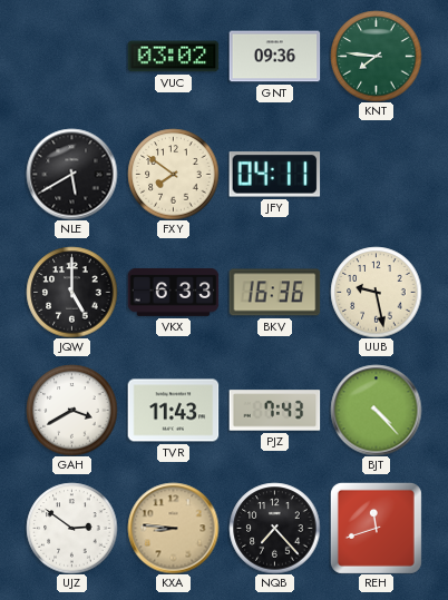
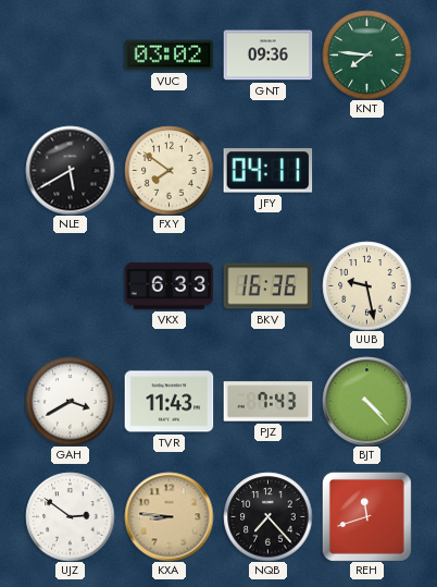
JQW: 5:00 -> none (71, 292)
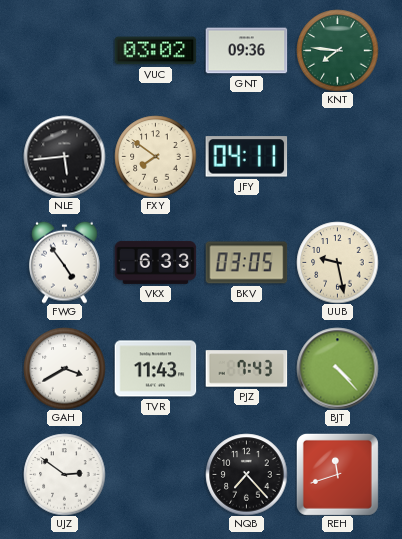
NLE: 5:40 -> 5:44 (64, 156)
FWG: none -> 4:54 (65, 262)
BKV: 16:36 -> 03:05 (246, 263)
KXA: 8:46 -> none (168, 516)
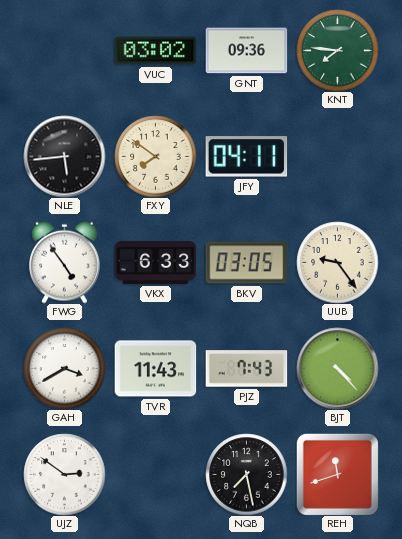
UUB: 9:28 -> 9:24 (337, 262)
NQB: 7:23 -> 7:28 (246, 474)
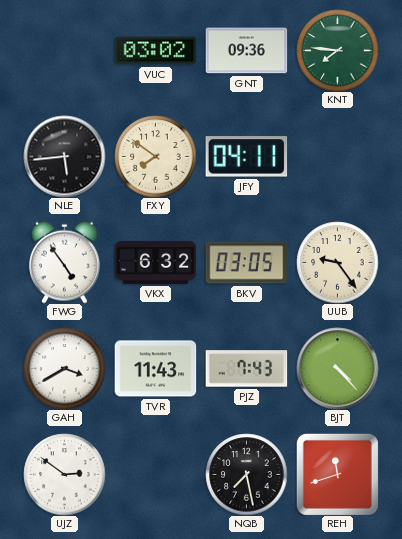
VKX: 6:33 -> 6:32 (155, 262)
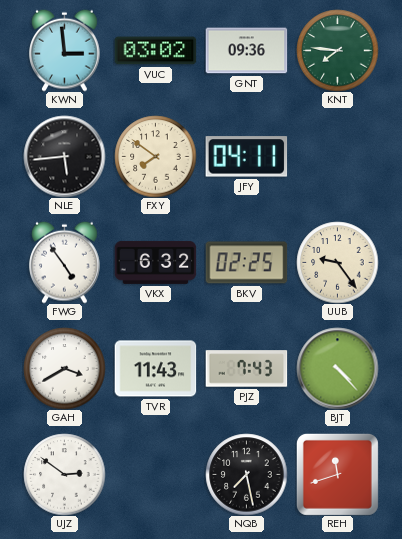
KWN: none -> 2:59 (65, 50)
BKV: 03:05 -> 02:25 (246, 263)
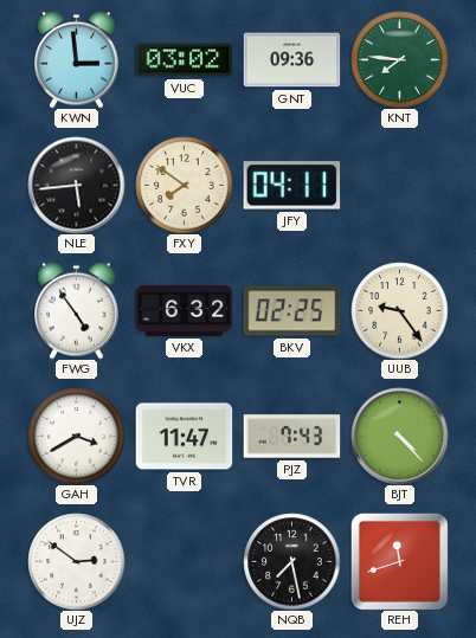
TVR: 11:43 -> 11:47 (184, 437)
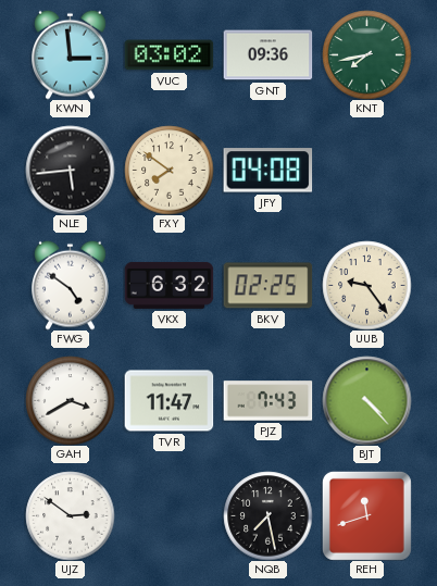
KNT: 7:46 -> 7:43 (366, 54)
JFY: 04:11 -> 04:08 (267, 171)
FWG: 4:54 -> 4:51 (71, 285)
